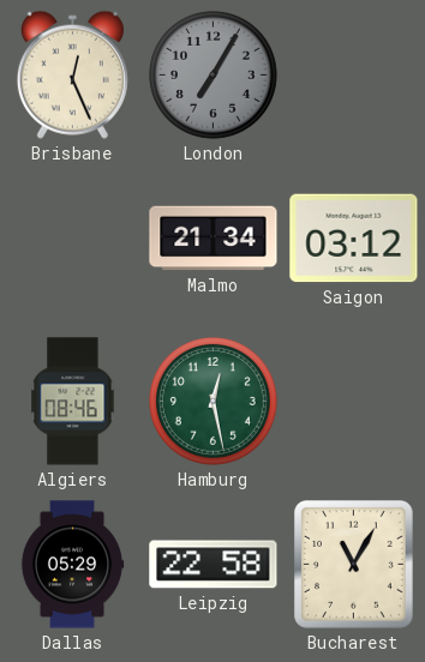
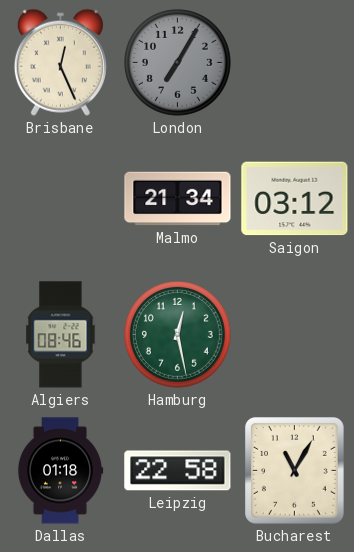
Dallas: 05:29 -> 01:18 (60, 471)
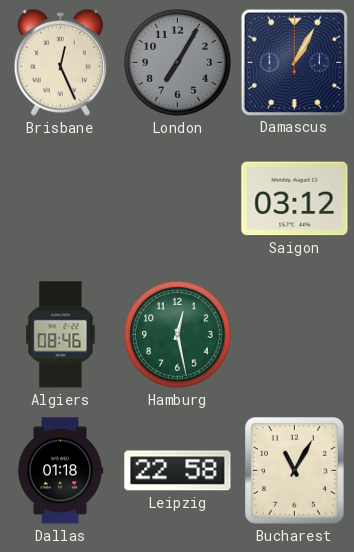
Damascus: none -> 1:05 (294, 62)
Malmo: 21:34 -> none (178, 199)
